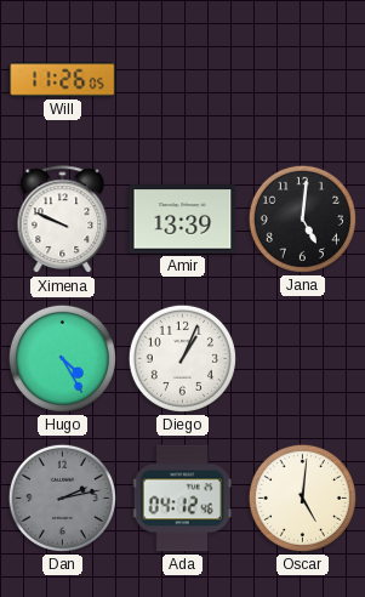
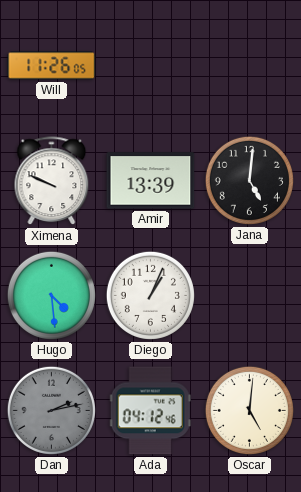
Hugo: 4:25 -> 4:29 (51, 295)
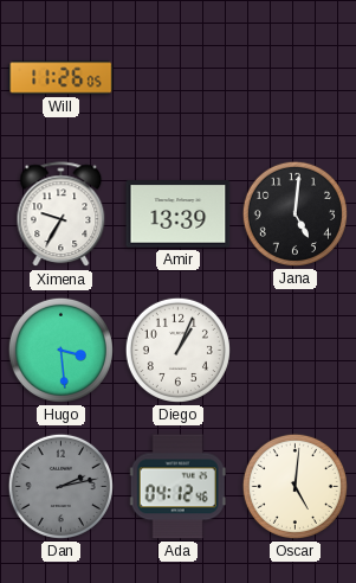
Ximena: 9:49 -> 9:35 (62, 214)
Hugo: 4:29 -> 3:29 (60, 350)
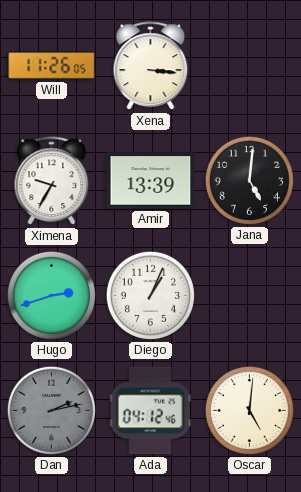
Xena: none -> 3:16 (151, 66)
Hugo: 3:29 -> 2:42 (51, 295)
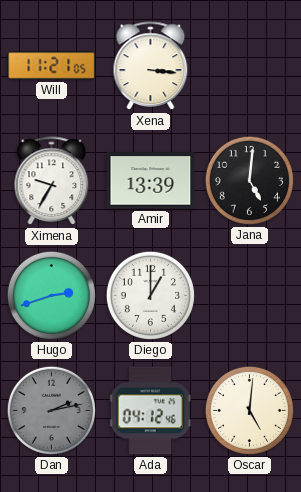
Will: 11:26 -> 11:21 (52, 66)
Diego: 1:04 -> 1:00 (150, 295)
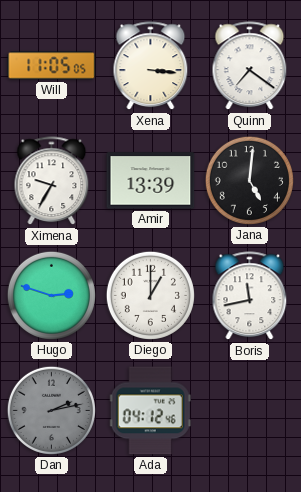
Will: 11:21 -> 11:05 (52, 66)
Quinn: none -> 7:21 (250, 66)
Hugo: 2:42 -> 2:48 (51, 295)
Boris: none -> 11:43 (250, 296)
Oscar: 5:01 -> none (249, 410)
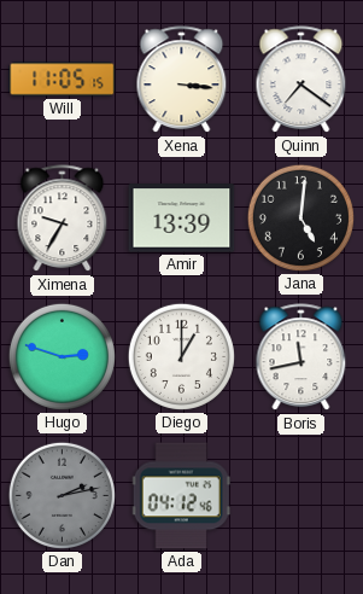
Will: 11:05:05 -> 11:05:15 (63, 80)
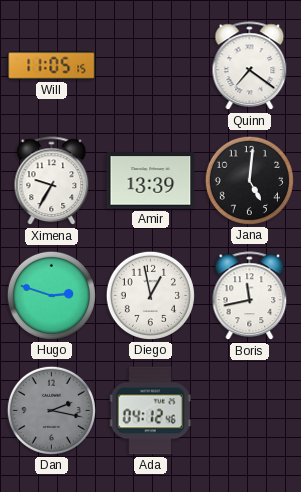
Xena: 3:16 -> none (182, 80)
Diego: 1:00 -> 12:58 (150, 295)
Dan: 2:13 -> 2:17 (51, 410)
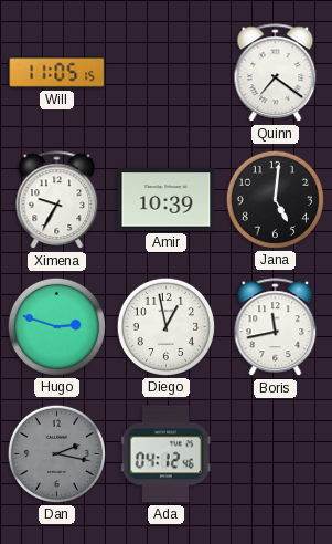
Amir: 13:39 -> 10:39 (167, 200)
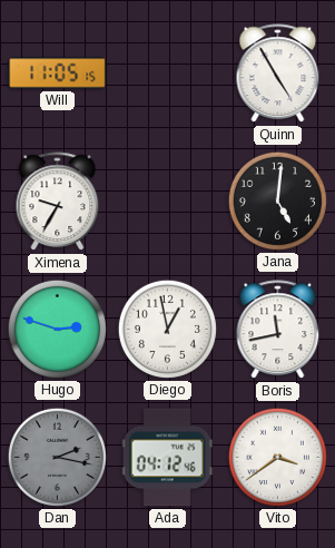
Quinn: 7:21 -> 4:55 (278, 74)
Amir: 10:39 -> none (167, 200)
Vito: none -> 3:39 (277, 457)
